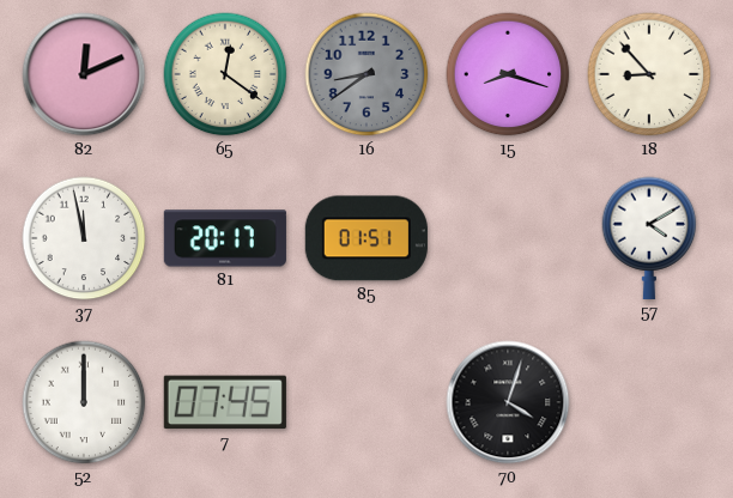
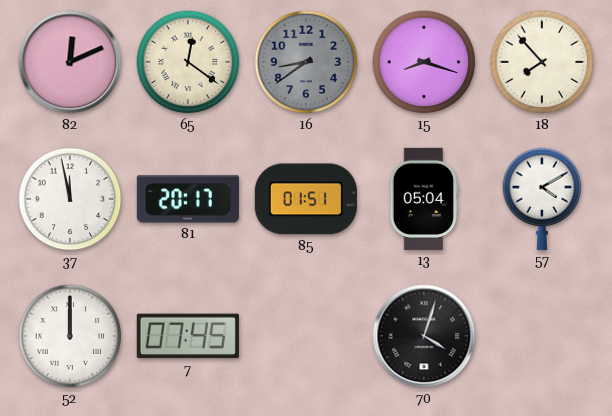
18: 8:53 -> 7:53 (542, 62)
13: none -> 05:04 (424, 199)
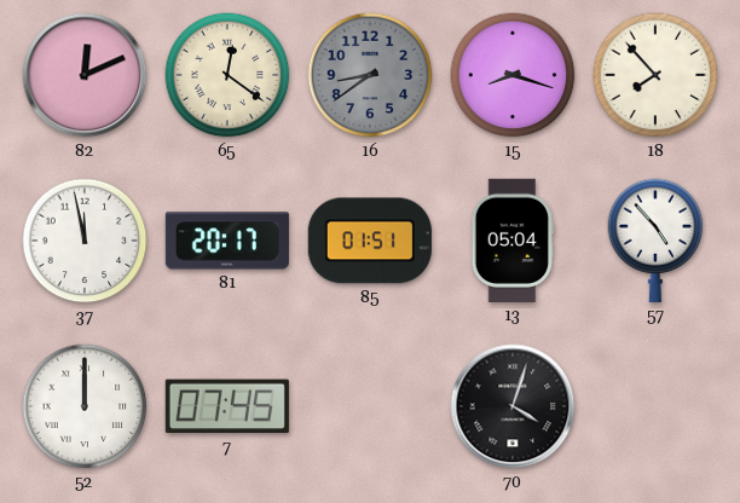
57: 4:10 -> 4:53 (655, 241)
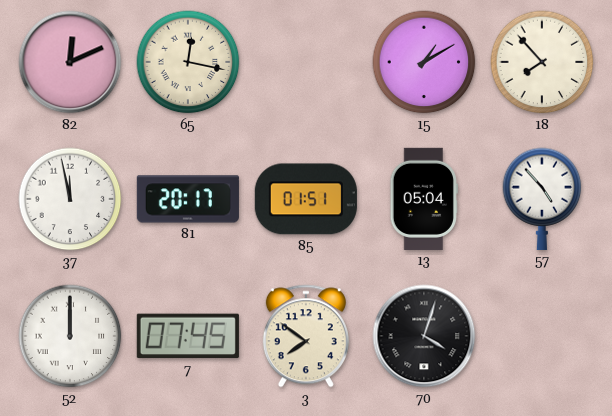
65: 12:21 -> 12:17 (188, 62)
16: 8:39 -> none (370, 75)
15: 8:18 -> 1:10 (424, 62)
3: none -> 7:51 (306, 336)
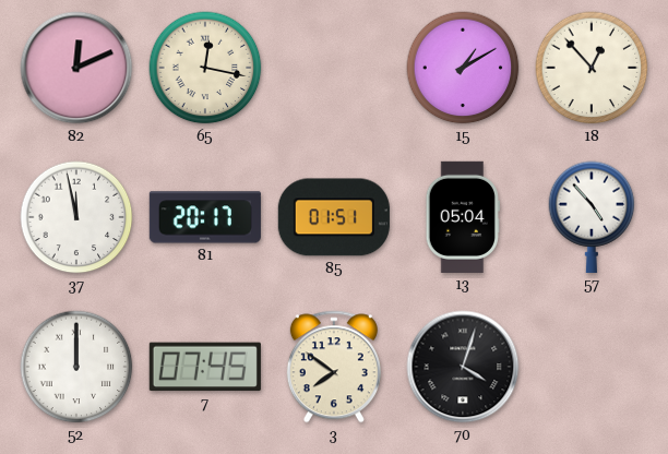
18: 7:53 -> 12:53 (592, 68)
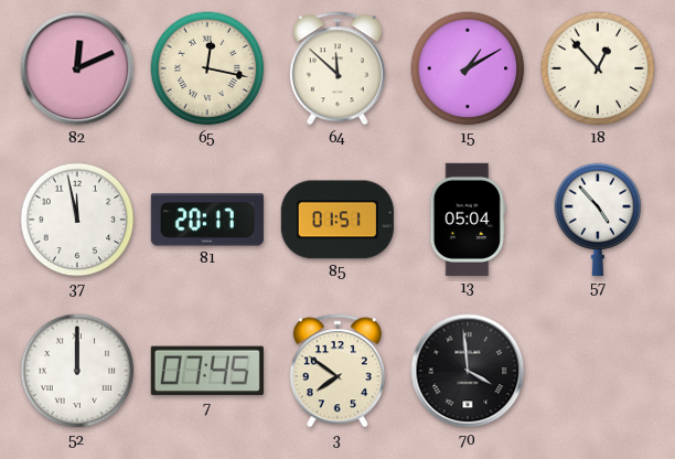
64: none -> 11:52 (337, 68)
70: 4:03 -> 3:59 (468, 371)
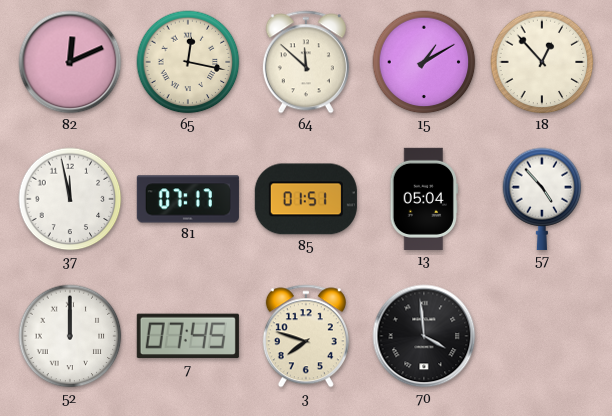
81: 20:17 -> 07:17 (188, 199)
3: 7:51 -> 7:48 (306, 336)
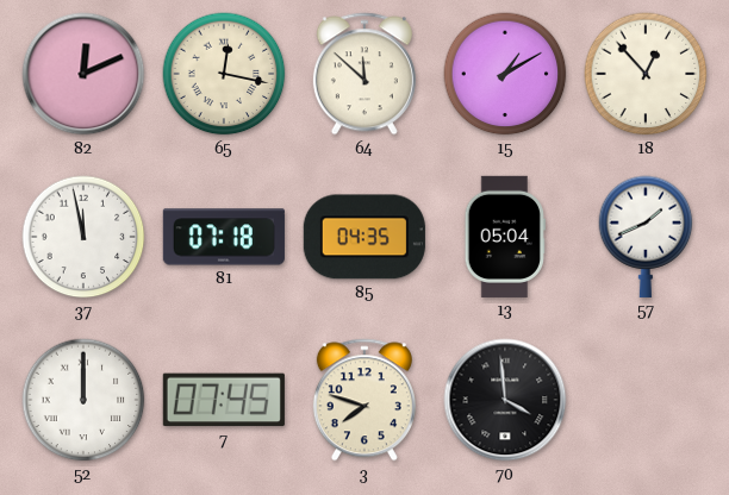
81: 07:17 -> 07:18 (224, 237)
85: 01:51 -> 04:35 (364, 237)
57: 4:53 -> 1:41 (646, 237)
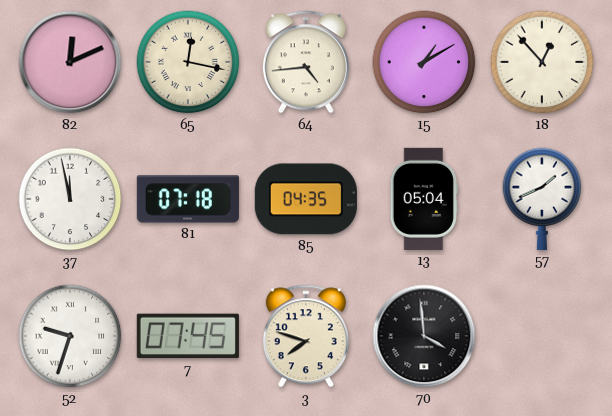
64: 11:52 -> 4:44 (306, 62)
52: 12:00 -> 9:33 (70, 336)
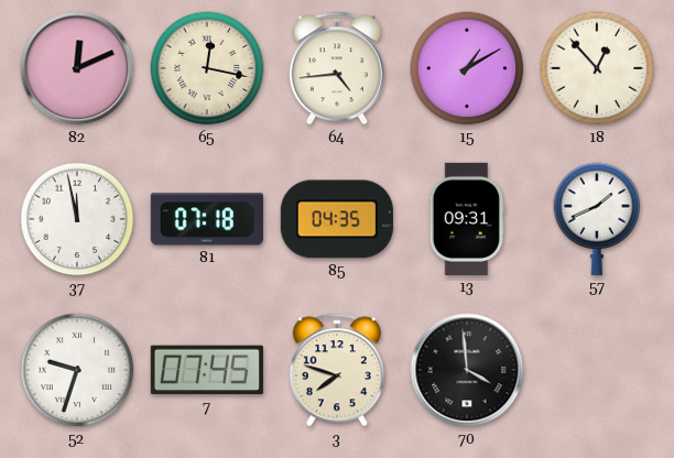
13: 05:04 -> 09:31 (467, 219)
